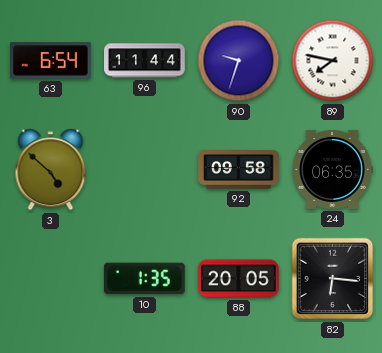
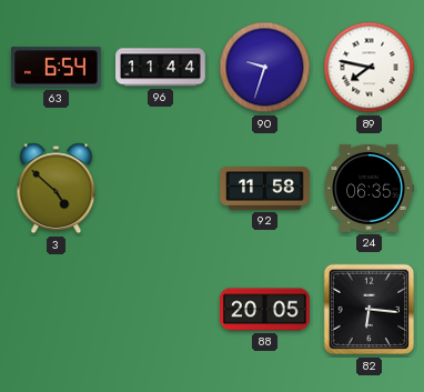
92: 09:58 -> 11:58 (265, 189)
10: 1:35 -> none (144, 279)
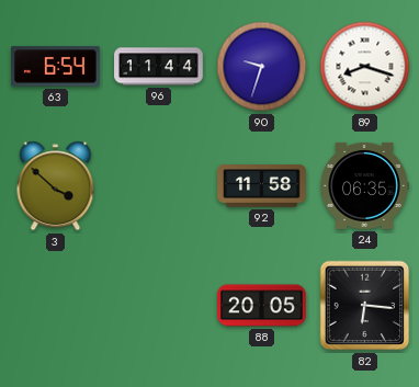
89: 7:47 -> 8:18 (365, 67)
3: 4:52 -> 3:52 (56, 186)
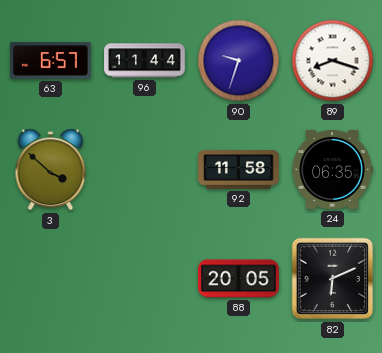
63: 6:54 -> 6:57 (51, 61)
82: 6:16 -> 6:11 (333, 279)
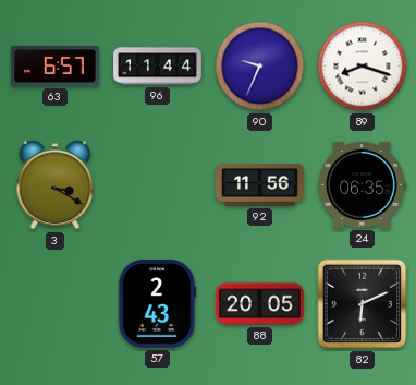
90: 9:33 -> 9:34 (260, 67)
3: 3:52 -> 3:20 (56, 185)
92: 11:58 -> 11:56 (260, 185)
57: none -> 2:43 (158, 304)
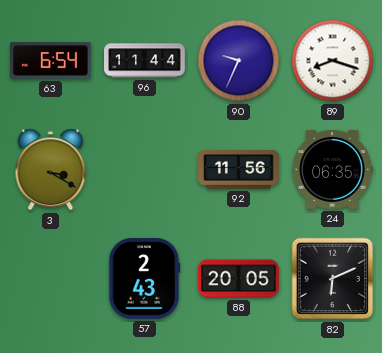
63: 6:57 -> 6:54 (51, 61)
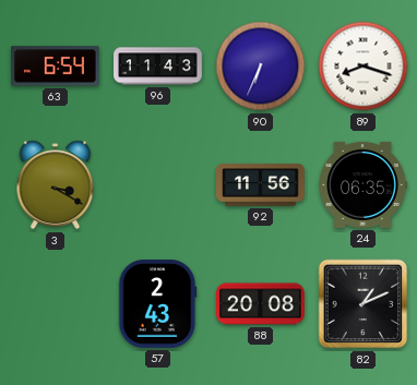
96: 11:44 -> 11:43 (158, 67)
90: 9:34 -> 6:34 (261, 67)
88: 20:05 -> 20:08 (261, 304)
82: 6:11 -> 1:11 (364, 304)
